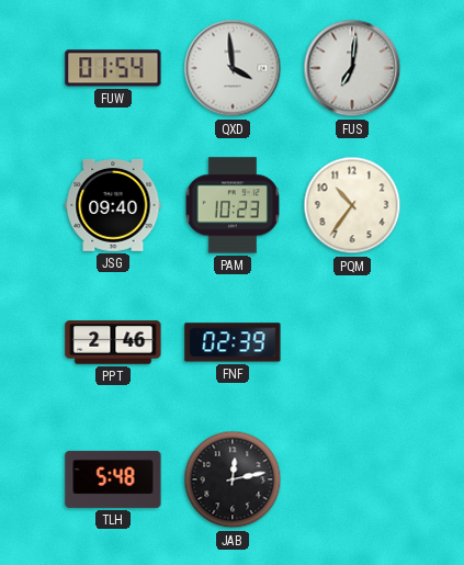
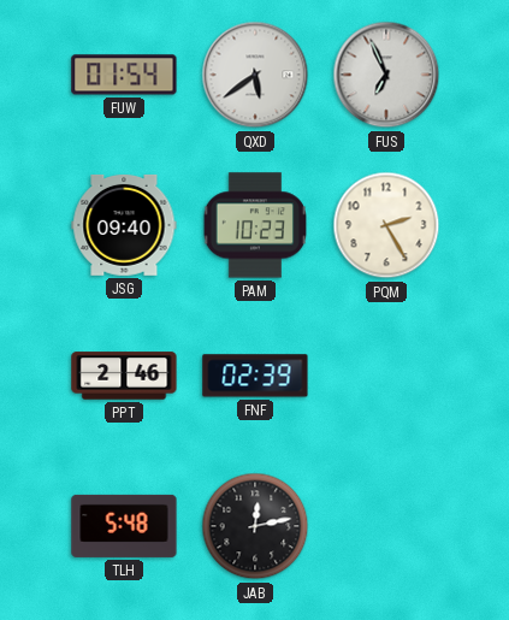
QXD: 3:59 -> 5:39 (255, 75)
FUS: 7:01 -> 6:56 (386, 75)
PQM: 10:36 -> 2:25 (386, 225)
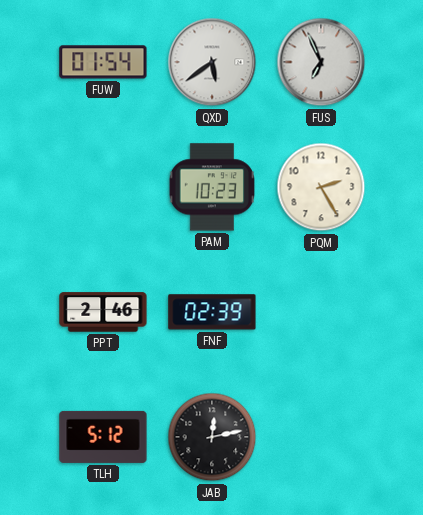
JSG: 09:40 -> none (124, 225)
TLH: 5:48 -> 5:12 (103, 437)
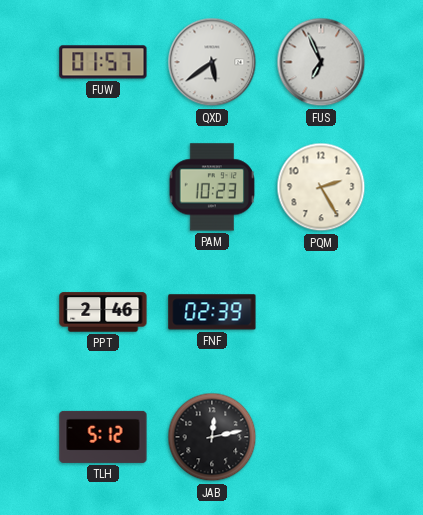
FUW: 01:54 -> 01:57 (103, 62)
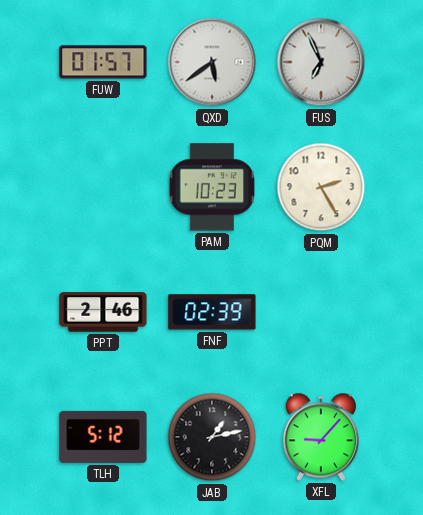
JAB: 12:13 -> 1:13 (212, 437)
XFL: none -> 9:07 (320, 437)
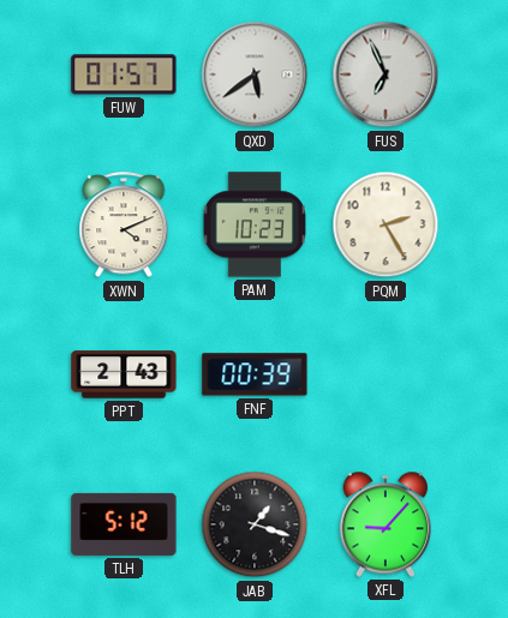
XWN: none -> 4:11 (124, 226)
PPT: 2:46 -> 2:43 (124, 374)
FNF: 02:39 -> 00:39 (255, 374)
JAB: 1:13 -> 1:18 (255, 524)
